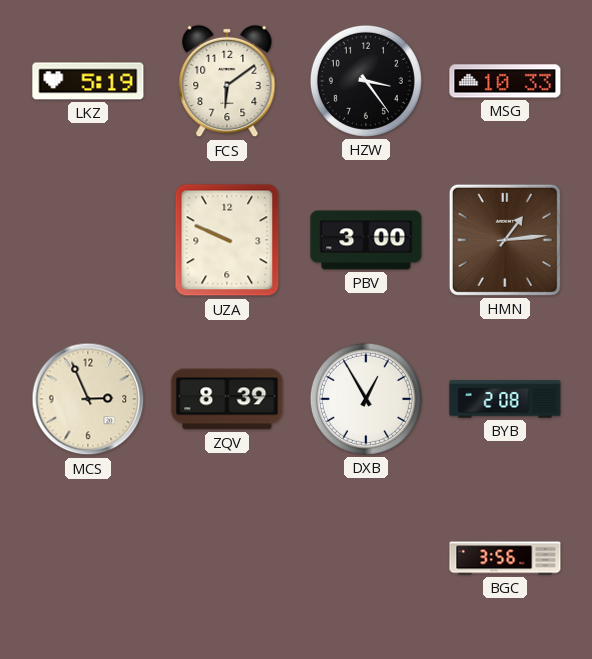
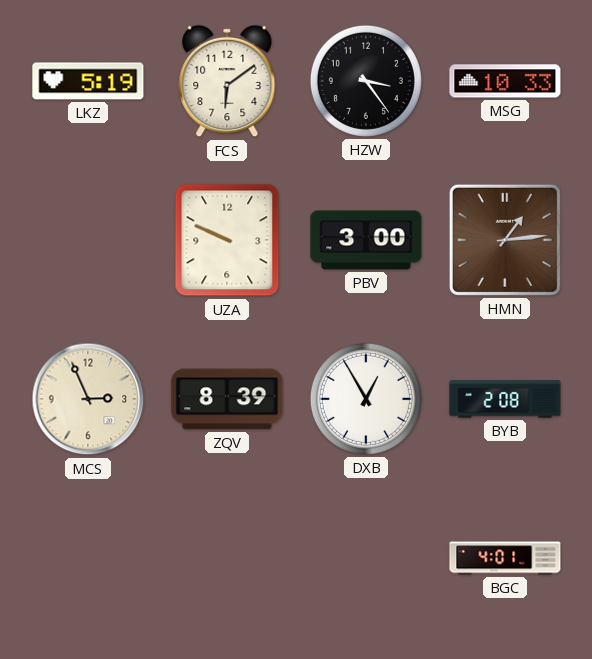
BGC: 3:56 -> 4:01 (505, 558)
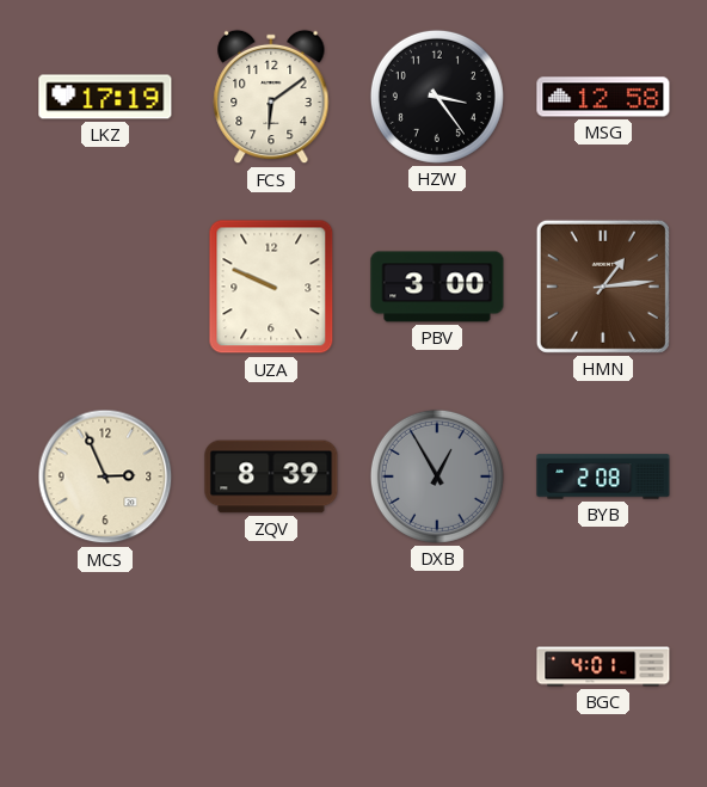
LKZ: 5:19 -> 17:19 (105, 97)
MSG: 10:33 -> 12:58 (603, 97)
DXB dial: white -> grey (437, 476)
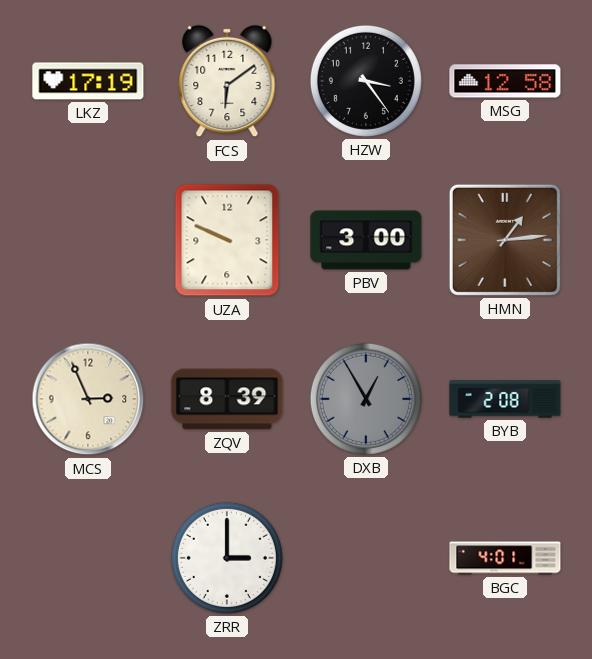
ZRR: none -> 3:00 (227, 558)
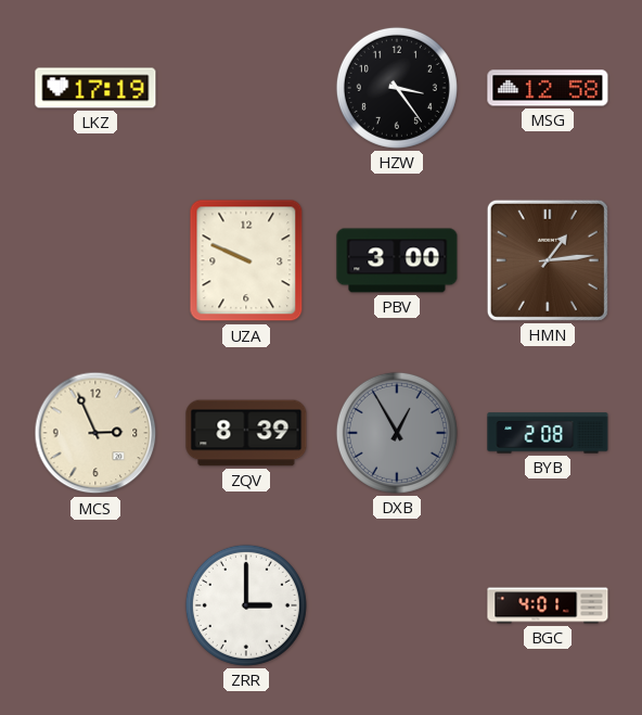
FCS: 6:09 -> none (227, 81)
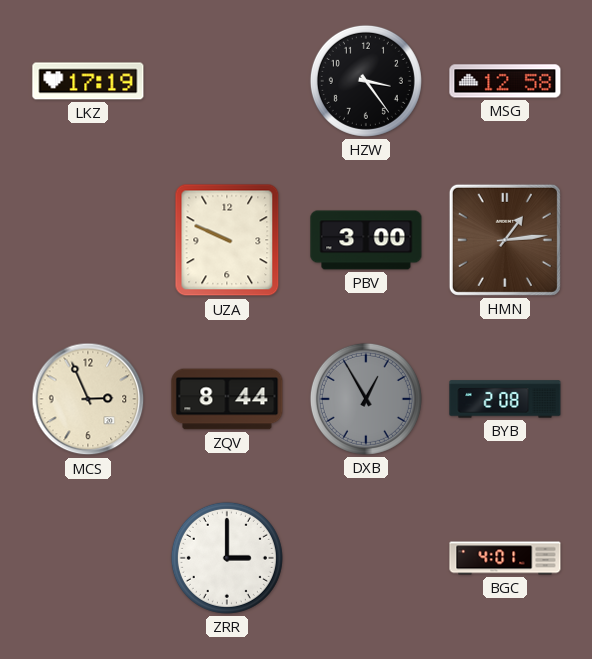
ZQV: 8:39 -> 8:44 (227, 399)
